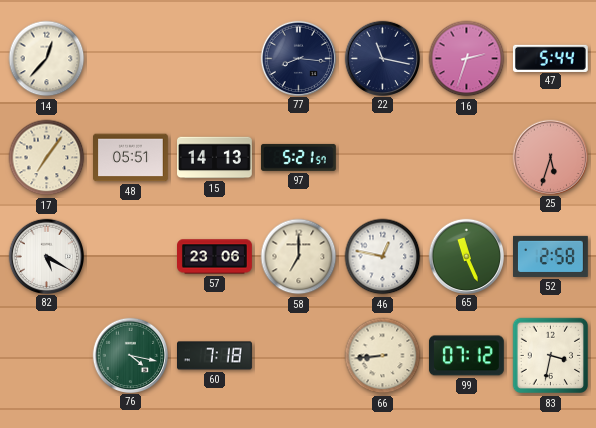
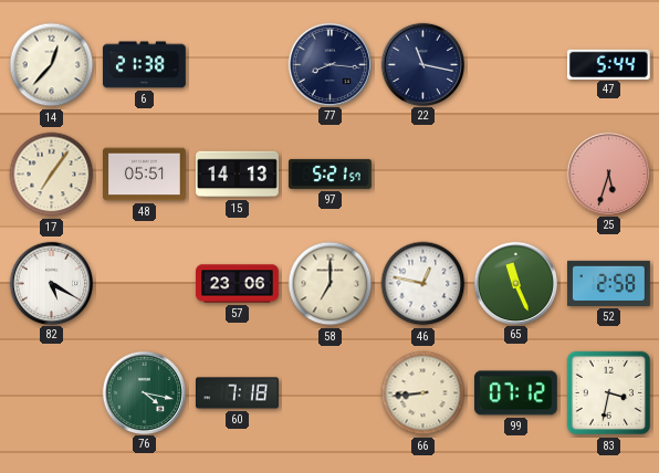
6: none -> 21:38 (145, 65)
16: 2:33 -> none (467, 59)
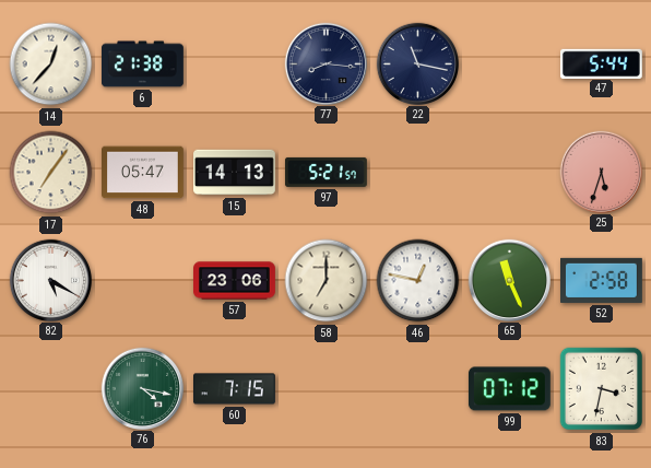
48: 05:51 -> 05:47 (143, 173)
60: 7:18 -> 7:15 (235, 389)
66: 8:44 -> none (423, 393)
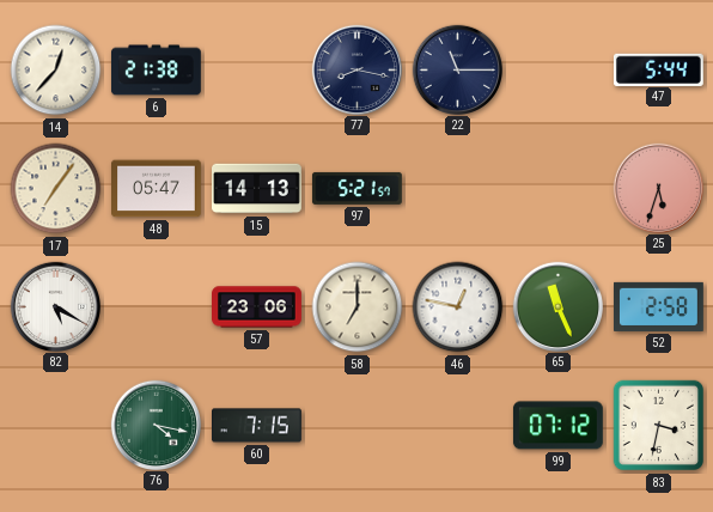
77: 8:16 -> 8:17 (356, 69)
22: 11:17 -> 11:15 (457, 69)
